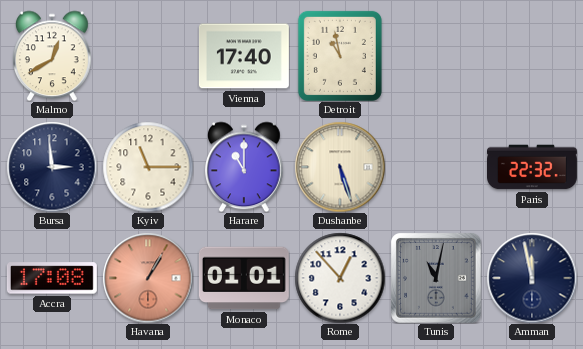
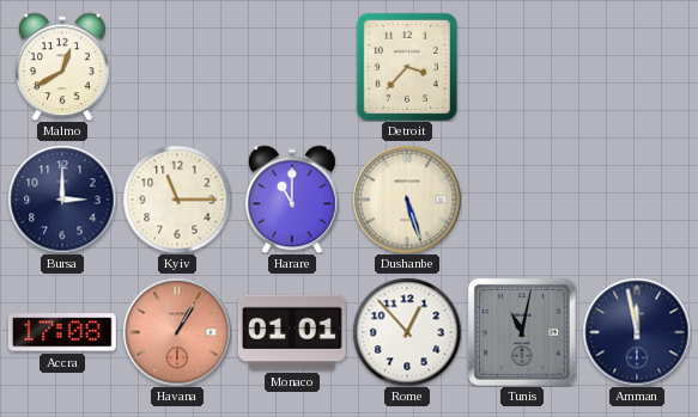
Vienna: 17:40 -> none (244, 56)
Detroit: 10:58 -> 3:37 (407, 67)
Bursa: 2:59 -> 3:00 (62, 200)
Paris: 22:32 -> none (533, 167)
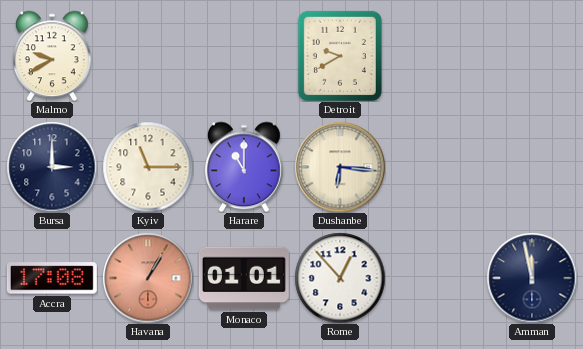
Malmo: 12:40 -> 9:40 (53, 56)
Detroit: 3:37 -> 9:40 (340, 56)
Dushanbe: 5:27 -> 6:16 (340, 167)
Tunis: 11:02 -> none (522, 332)
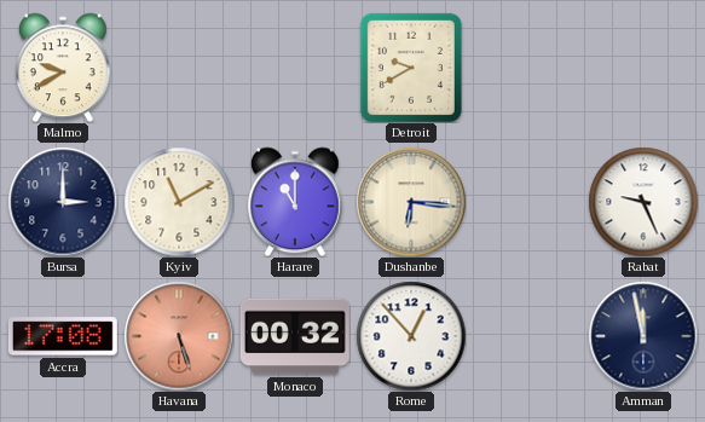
Kyiv: 11:15 -> 11:10 (179, 202)
Rabat: none -> 9:26 (643, 202)
Havana: 1:05 -> 5:27 (179, 336)
Monaco: 01:01 -> 00:32 (295, 336)
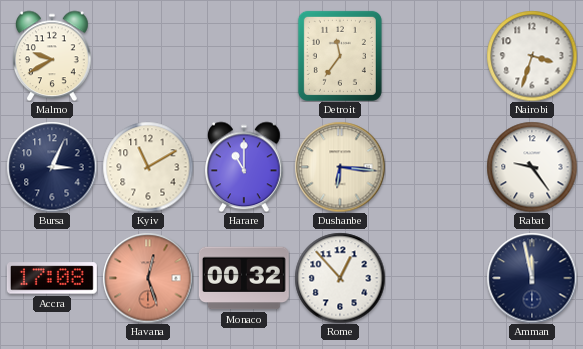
Detroit: 9:40 -> 11:36 (340, 56)
Nairobi: none -> 3:33 (532, 56)
Bursa: 3:00 -> 3:04 (52, 167)
Rabat: 9:26 -> 9:24 (532, 167)
Havana: 5:27 -> 12:27 (148, 278)
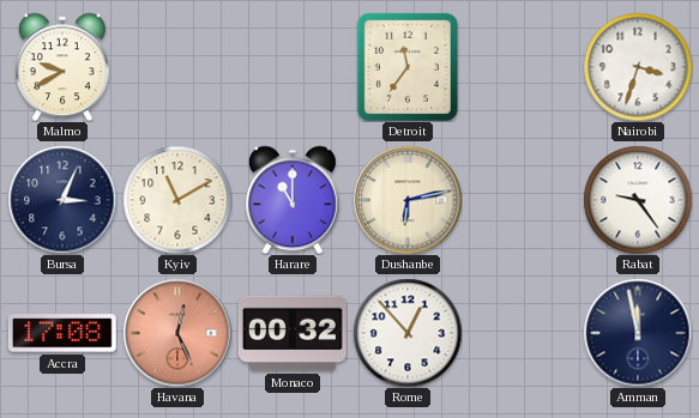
Dushanbe: 6:16 -> 6:13 (408, 200)
Havana: 12:27 -> 12:26 (177, 333)
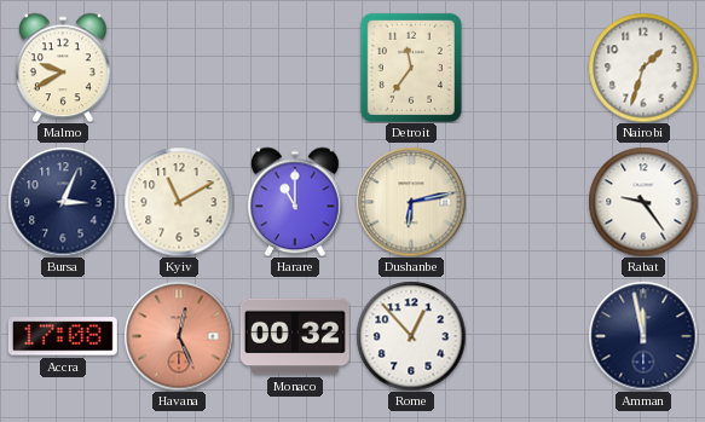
Nairobi: 3:33 -> 1:33 (643, 68)
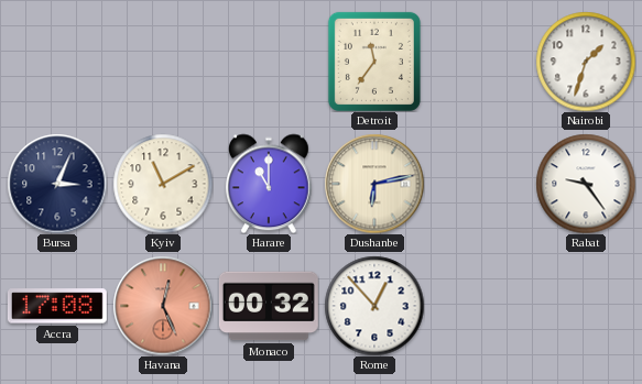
Malmo: 9:40 -> none (64, 68)
Amman: 11:58 -> none (643, 336)
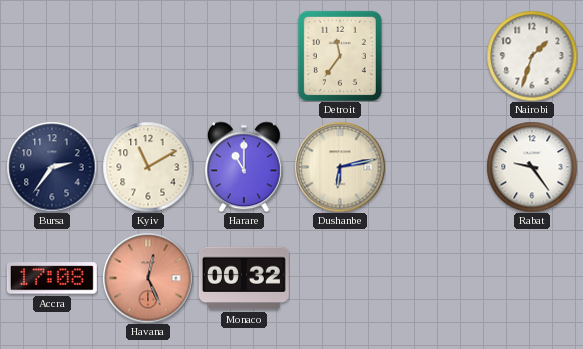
Bursa: 3:04 -> 2:36 (52, 167)
Rome: 12:53 -> none (374, 306)
